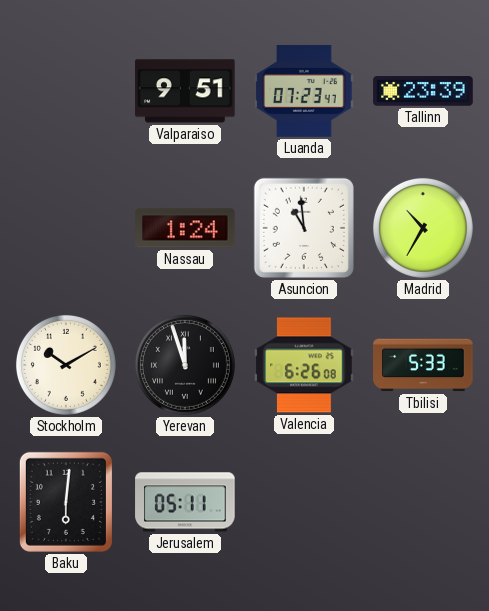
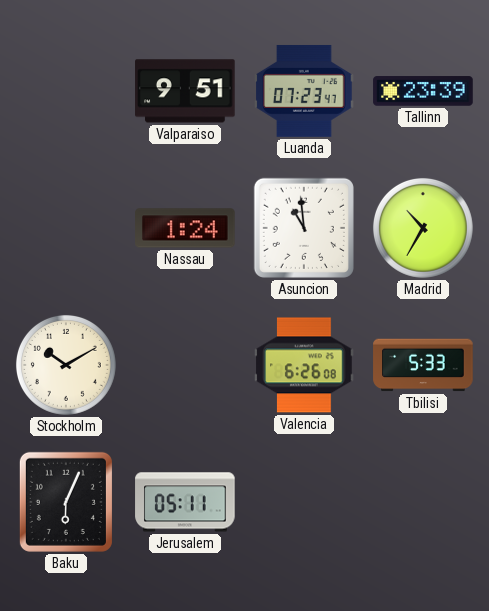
Yerevan: 11:57 -> none (185, 365)
Baku: 6:01 -> 6:04 (66, 502)
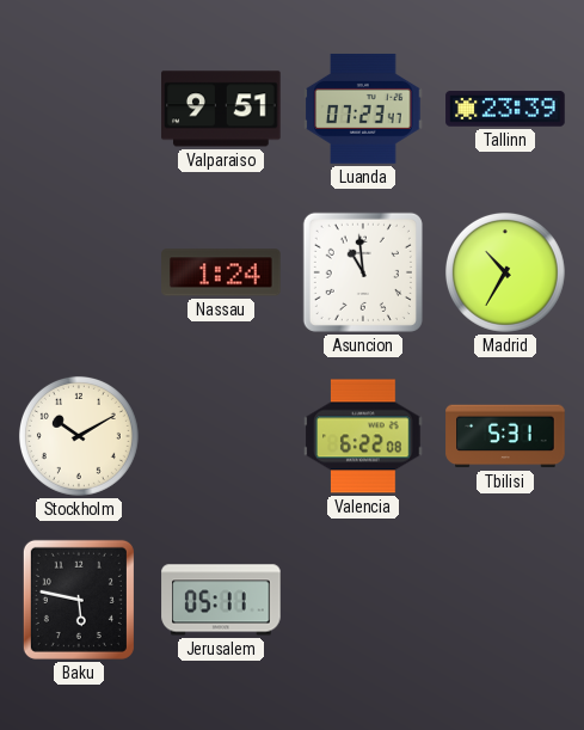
Valencia: 6:26 -> 6:22 (363, 436)
Tbilisi: 5:33 -> 5:31 (505, 436)
Baku: 6:04 -> 5:47 (79, 600)
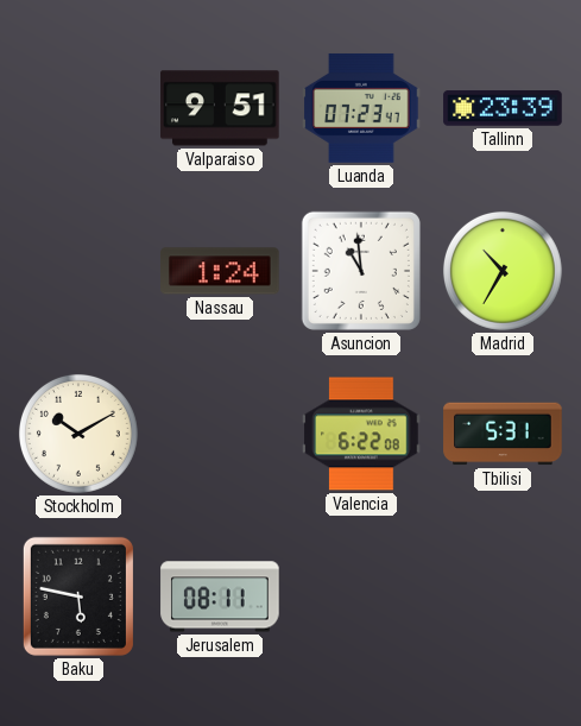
Jerusalem: 05:11 -> 08:11 (220, 596)
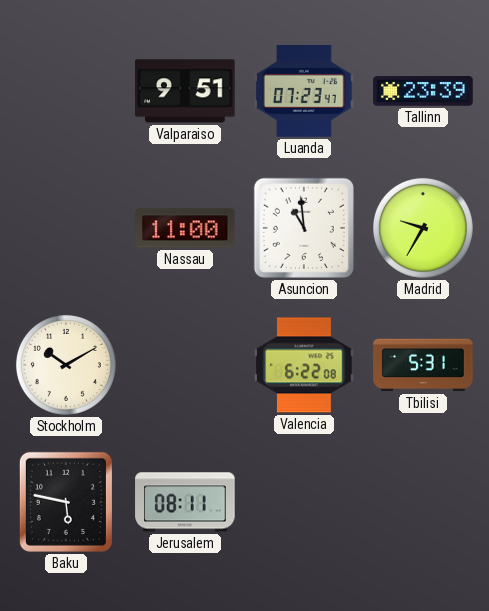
Nassau: 1:24 -> 11:00 (185, 228)
Madrid: 10:35 -> 9:35 (423, 228)
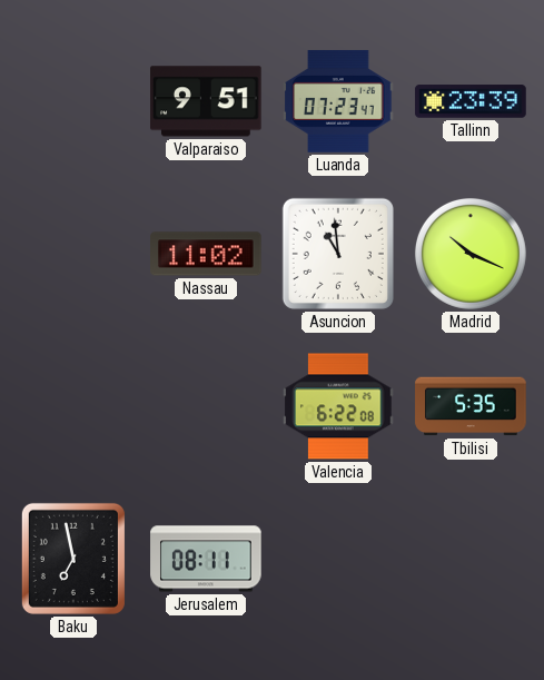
Nassau: 11:00 -> 11:02 (206, 254)
Madrid: 9:35 -> 10:19 (471, 254)
Stockholm: 10:10 -> none (66, 365)
Tbilisi: 5:31 -> 5:35 (471, 406)
Baku: 5:47 -> 6:58 (73, 559)
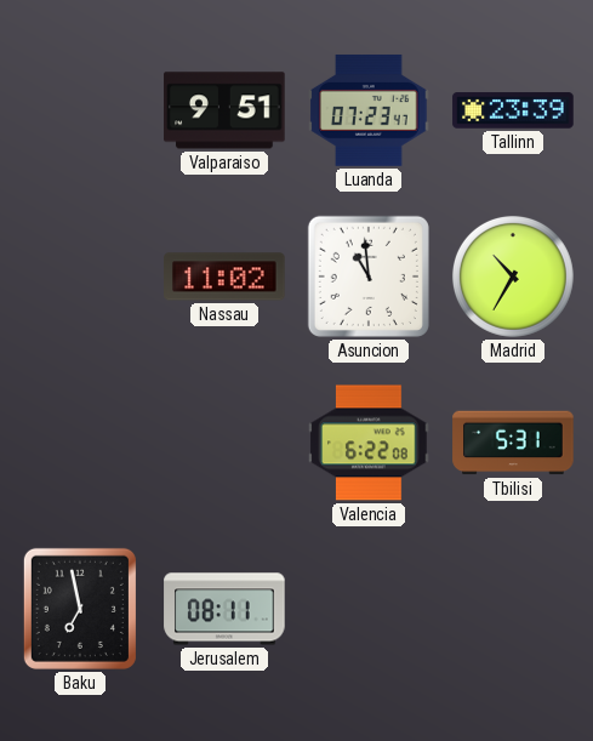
Madrid: 10:19 -> 10:35 (513, 277)
Tbilisi: 5:35 -> 5:31 (513, 443)
